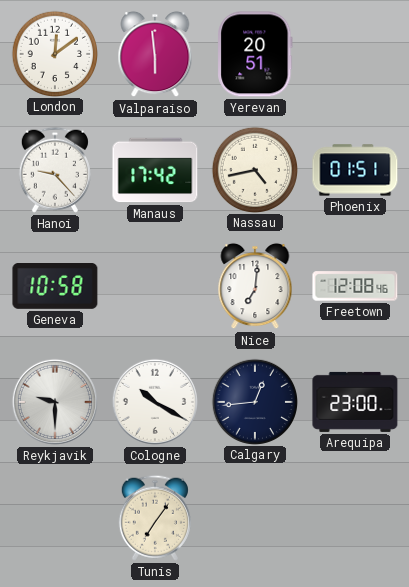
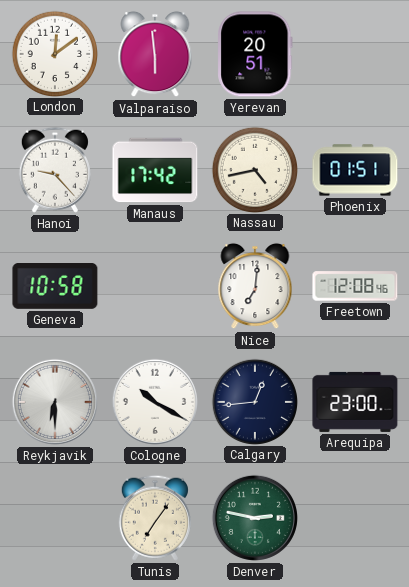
Reykjavik: 9:30 -> 6:30 (55, 402)
Denver: none -> 2:47 (255, 518)
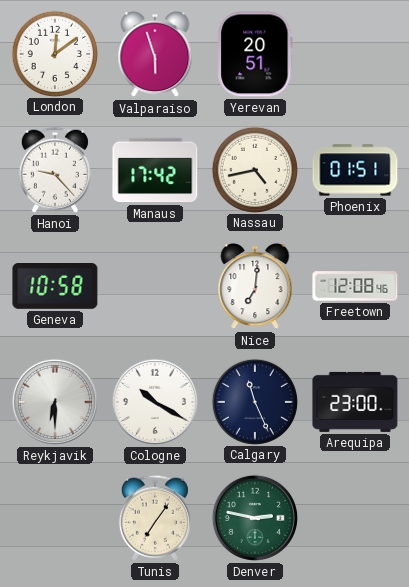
Valparaiso: 5:59 -> 5:57 (155, 54)
Calgary: 12:44 -> 11:26 (254, 401)
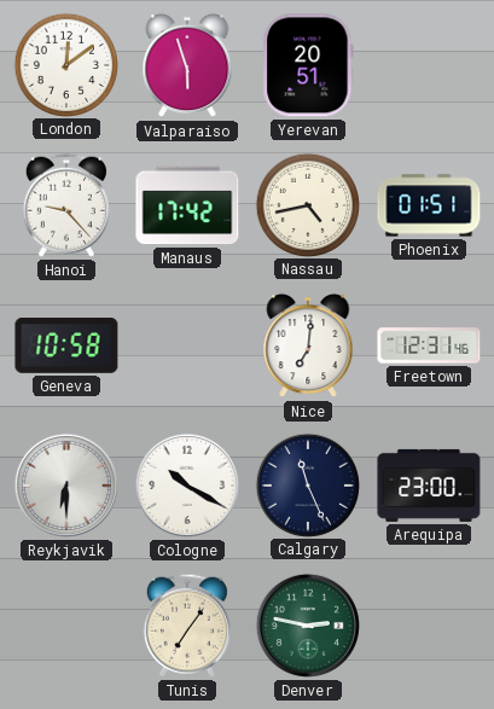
Freetown: 12:08 -> 12:31 (429, 345)
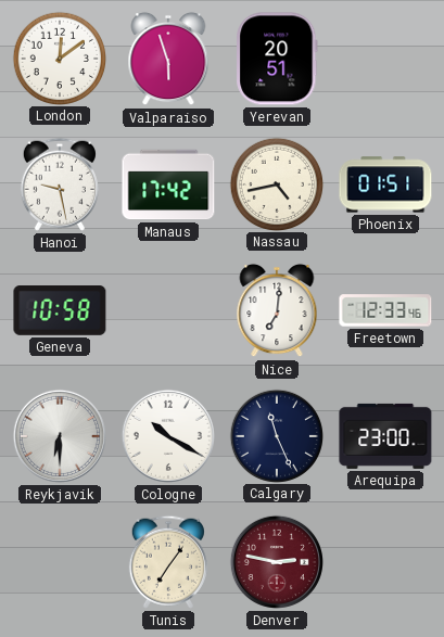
Hanoi: 9:23 -> 9:28 (60, 184)
Freetown: 12:31 -> 12:33 (385, 310)
Denver dial: green -> burgundy (277, 562)
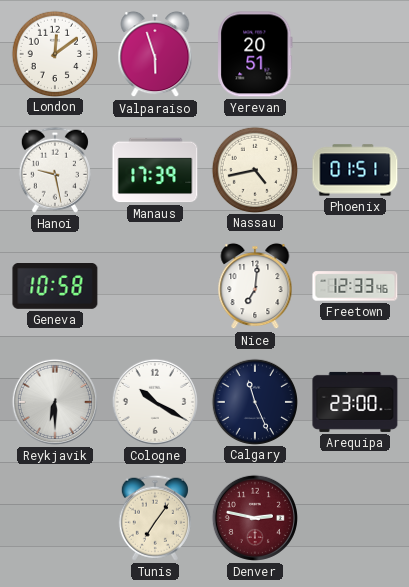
Manaus: 17:42 -> 17:39 (155, 170)
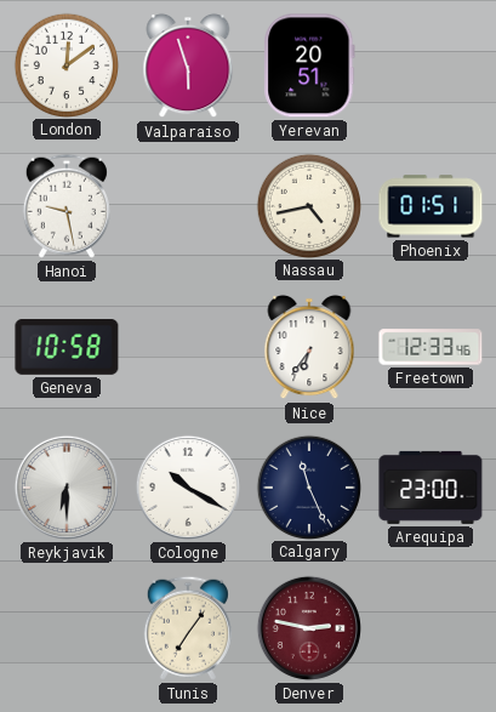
Manaus: 17:39 -> none (155, 170)
Nice: 7:01 -> 6:36 (309, 347)
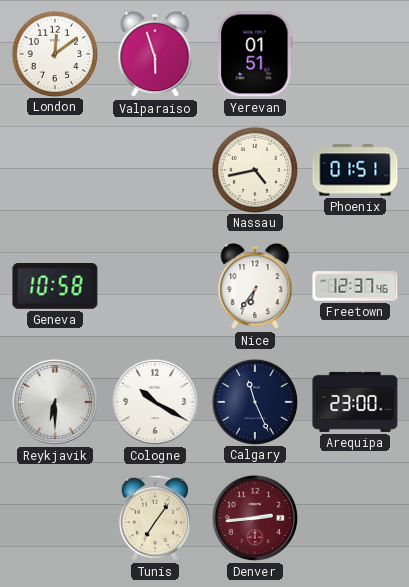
Yerevan: 20:51 -> 01:51 (255, 54)
Hanoi: 9:28 -> none (67, 206)
Freetown: 12:33 -> 12:37 (355, 286)
Denver: 2:47 -> 2:44 (255, 518)
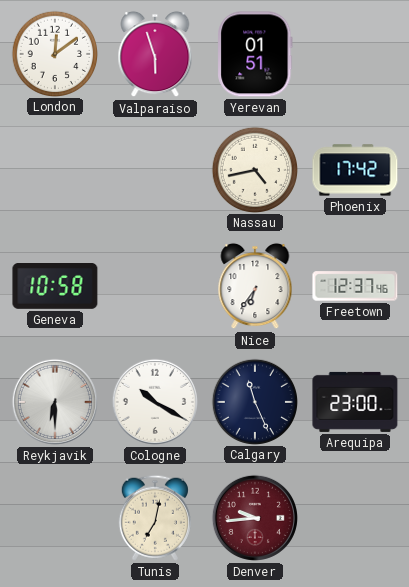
Phoenix: 01:51 -> 17:42 (355, 170)
Tunis: 7:06 -> 7:02 (155, 518)
Denver: 2:44 -> 9:44 (255, 518)
